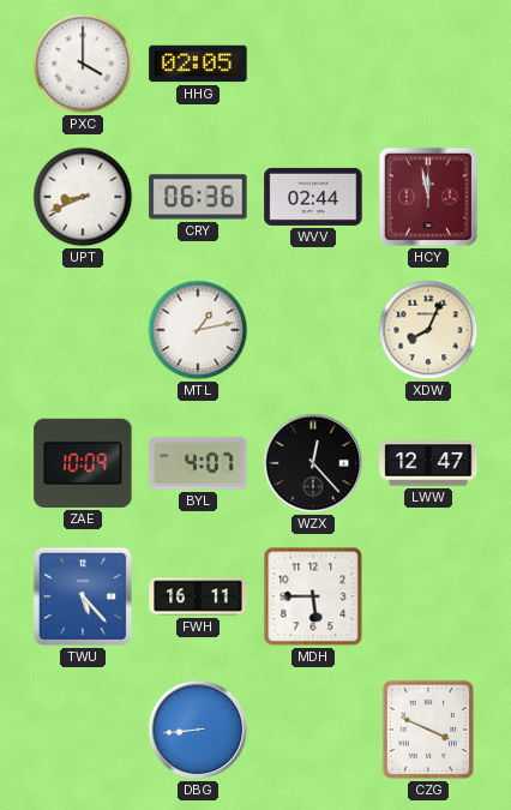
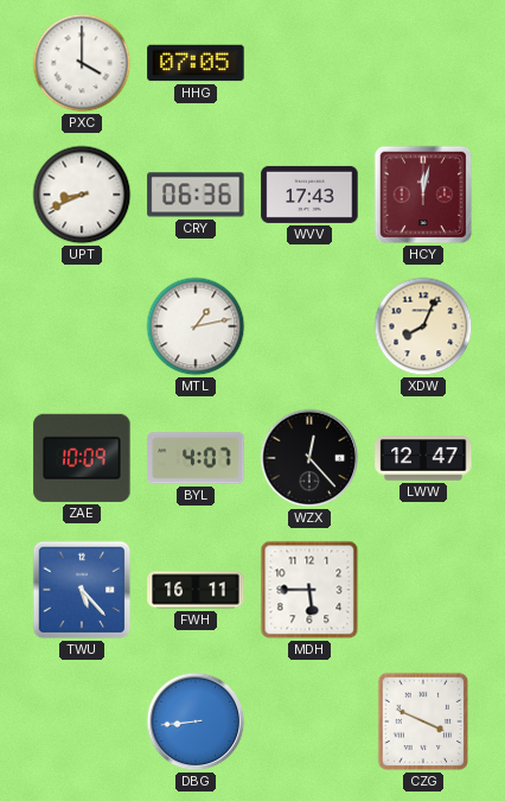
HHG: 02:05 -> 07:05 (196, 63)
WVV: 02:44 -> 17:43 (309, 195)
HCY: 11:58 -> 12:02 (423, 195)
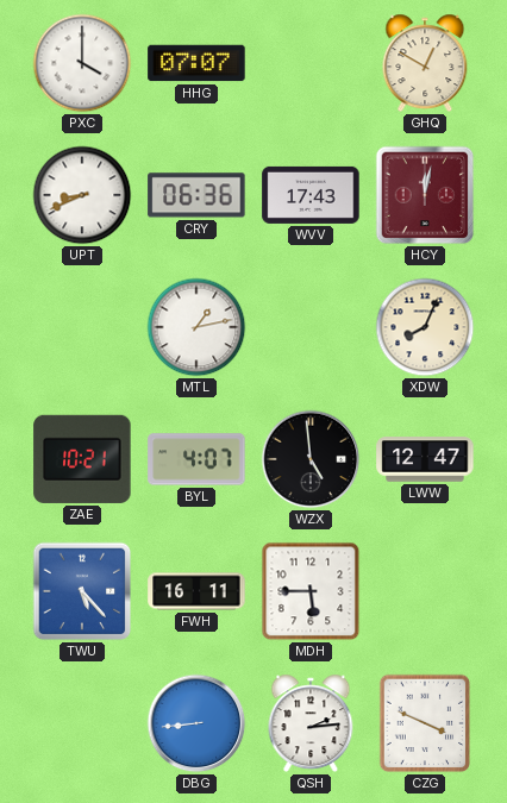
HHG: 07:05 -> 07:07 (196, 63)
GHQ: none -> 12:50 (425, 63)
ZAE: 10:09 -> 10:21 (82, 459)
WZX: 12:23 -> 4:59 (311, 459)
QSH: none -> 2:14 (311, 723)
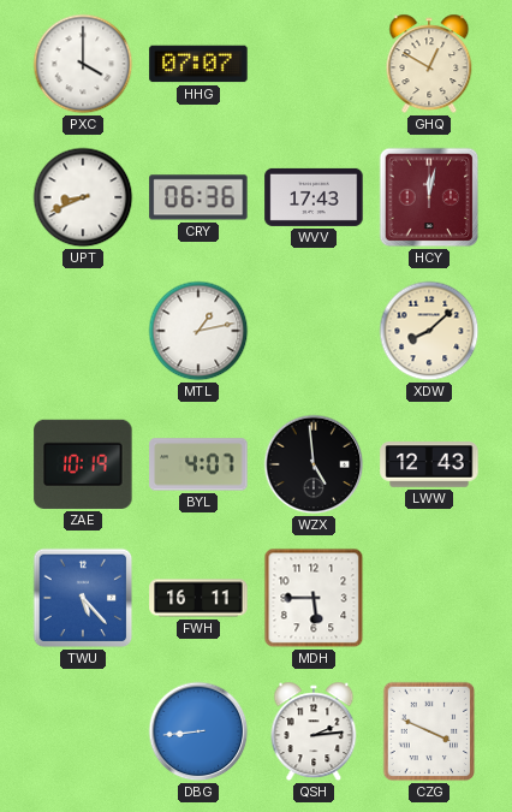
XDW: 8:04 -> 8:08 (429, 331)
ZAE: 10:21 -> 10:19 (83, 464)
LWW: 12:47 -> 12:43 (429, 464)
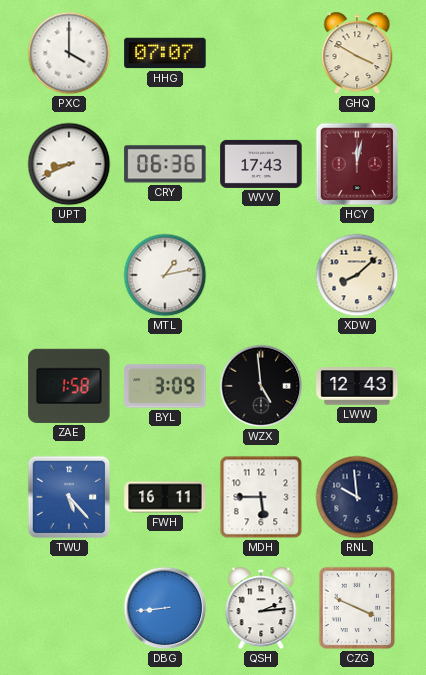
GHQ: 12:50 -> 3:50 (357, 53)
ZAE: 10:19 -> 1:58 (69, 386)
BYL: 4:07 -> 3:09 (165, 386)
RNL: none -> 9:59 (357, 497)
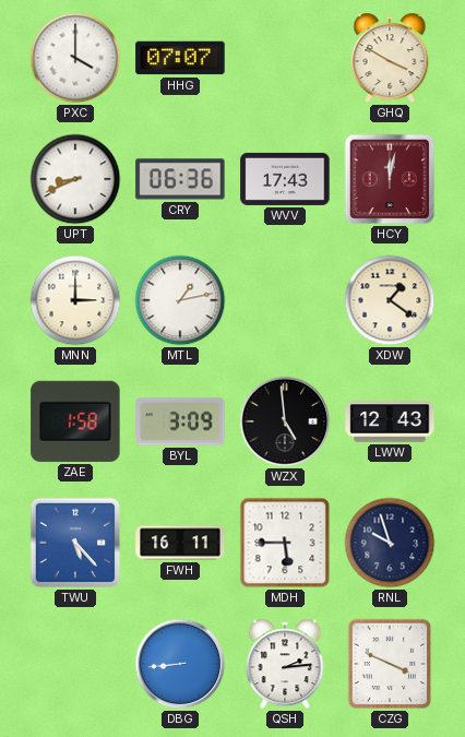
MNN: none -> 3:00 (75, 300)
XDW: 8:08 -> 1:21 (390, 300)
RNL: 9:59 -> 9:57 (390, 543)
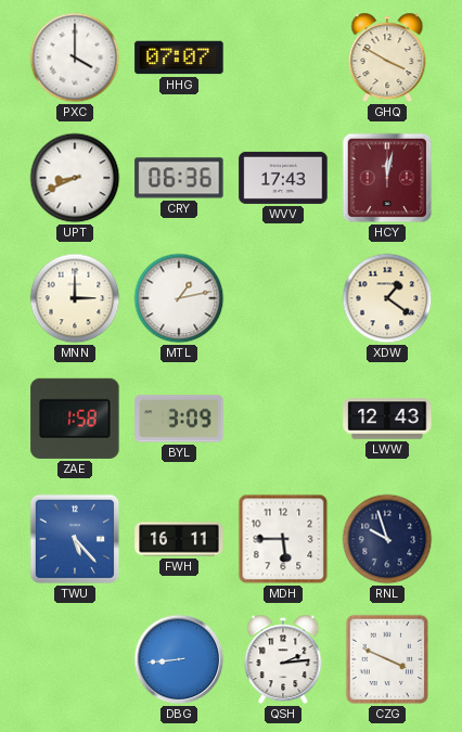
WZX: 4:59 -> none (285, 421)
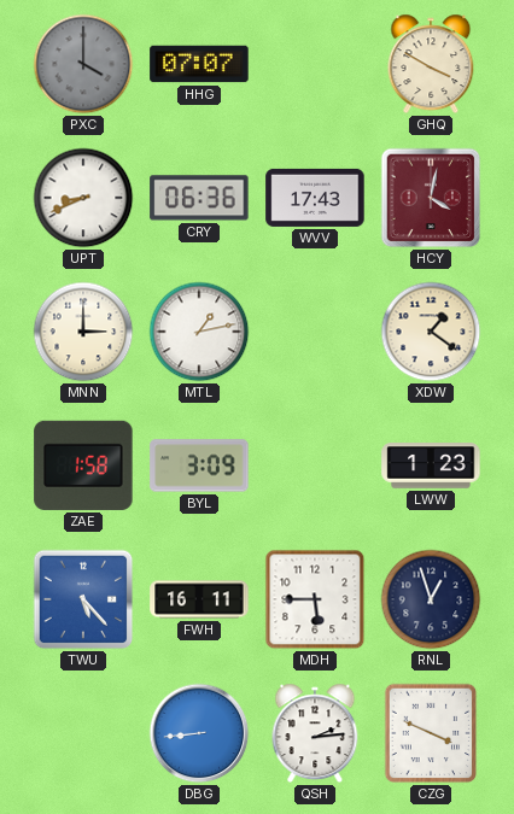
PXC dial: white -> grey (83, 64)
HCY: 12:02 -> 4:02 (431, 198)
LWW: 12:43 -> 1:23 (431, 465)
RNL: 9:57 -> 12:57 (431, 599)
